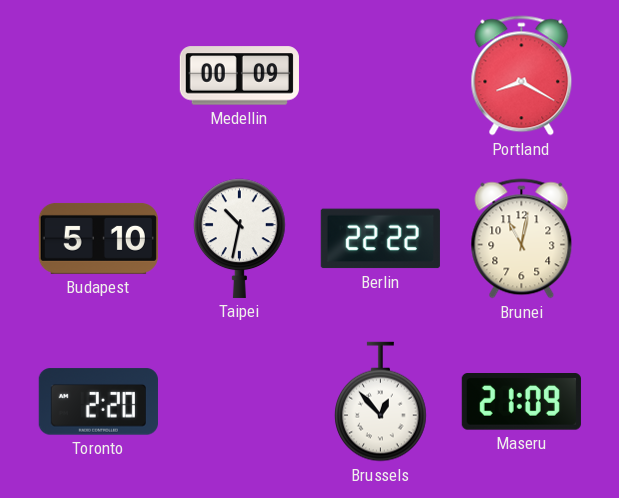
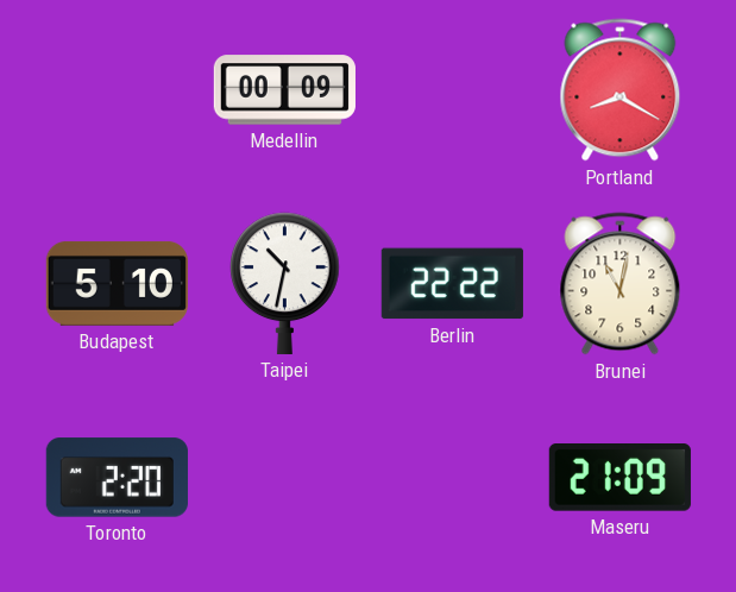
Brussels: 12:53 -> none (381, 402)
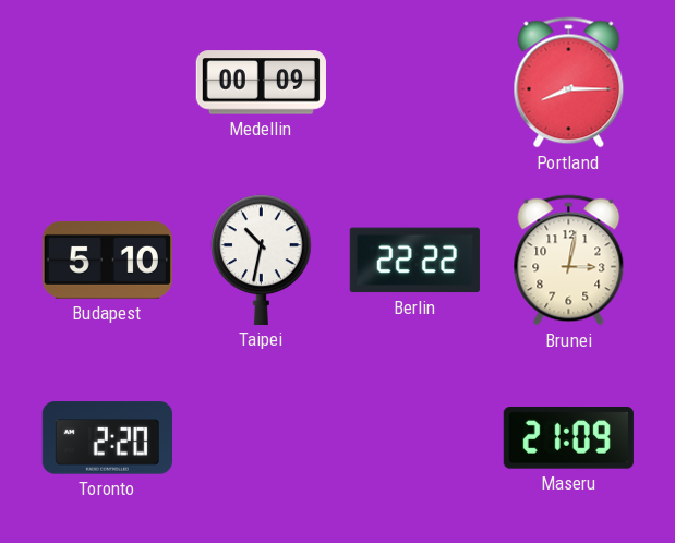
Portland: 8:20 -> 8:15 (569, 83)
Brunei: 11:02 -> 3:02 (569, 261)
